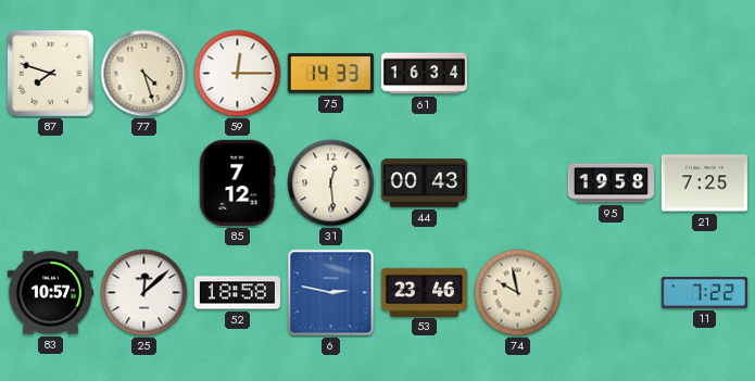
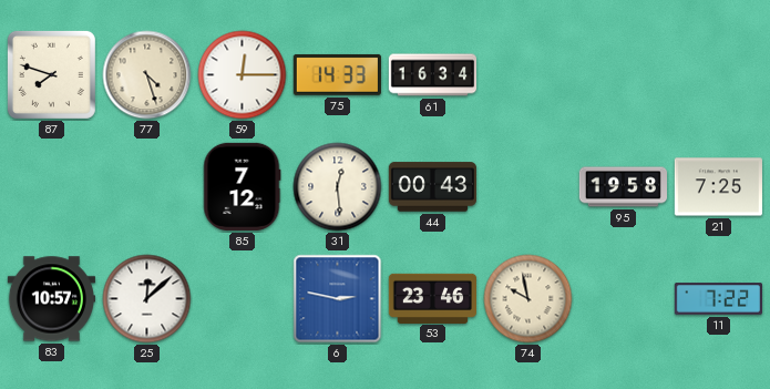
52: 18:58 -> none (237, 293)
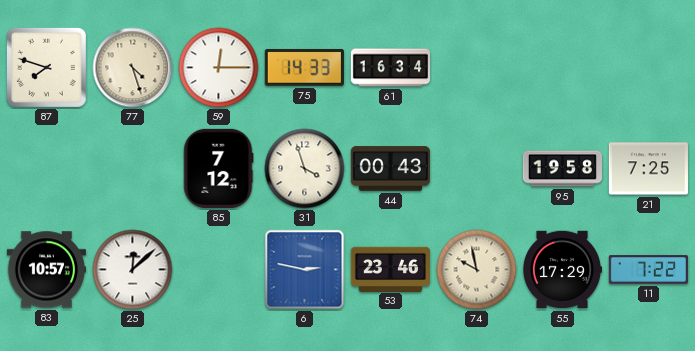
31: 12:29 -> 3:57 (305, 169)
55: none -> 17:29 (562, 270)
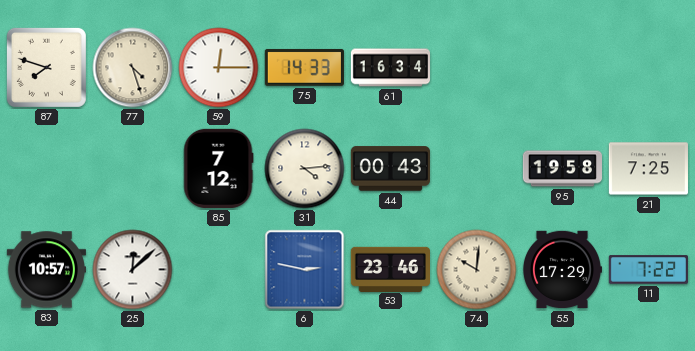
31: 3:57 -> 4:14 (305, 169)
74: 9:58 -> 10:01 (477, 270)
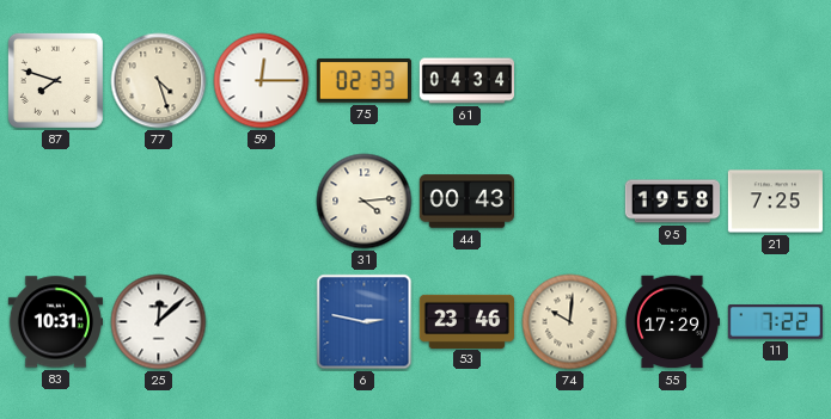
75: 14:33 -> 02:33 (363, 80)
61: 16:34 -> 04:34 (466, 81)
85: 7:12 -> none (218, 168)
83: 10:57 -> 10:31 (55, 322)
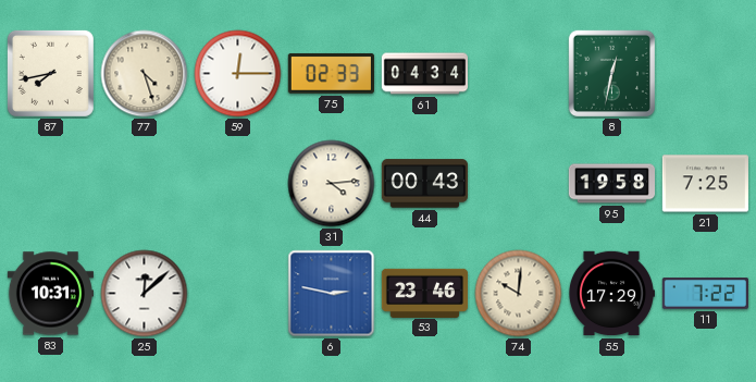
87: 7:48 -> 7:43 (50, 73)
8: none -> 12:32 (611, 73)
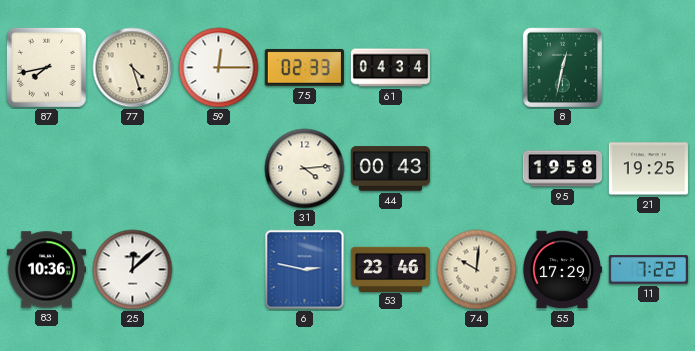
21: 7:25 -> 19:25 (648, 169)
83: 10:31 -> 10:36 (46, 270)
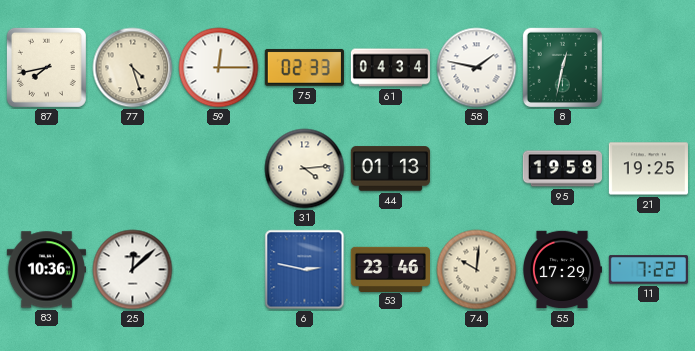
58: none -> 1:47 (477, 68)
44: 00:43 -> 01:13 (390, 169)
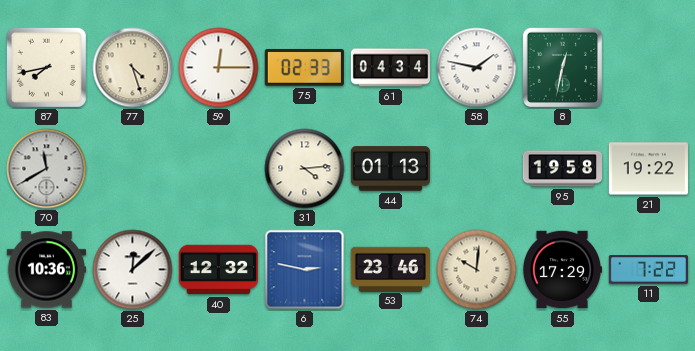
70: none -> 11:40 (47, 169)
21: 19:25 -> 19:22 (648, 169)
40: none -> 12:32 (218, 270)
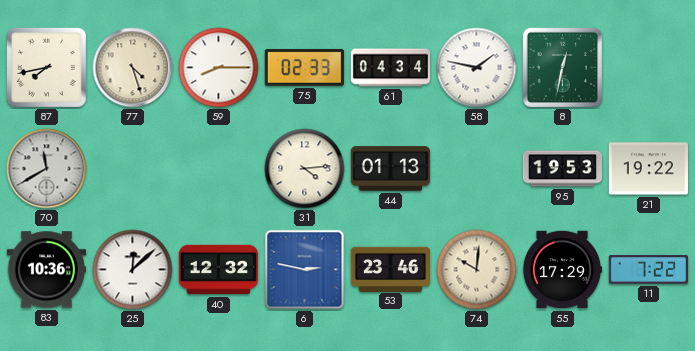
59: 12:15 -> 8:15 (219, 68)
95: 19:58 -> 19:53 (562, 169)
